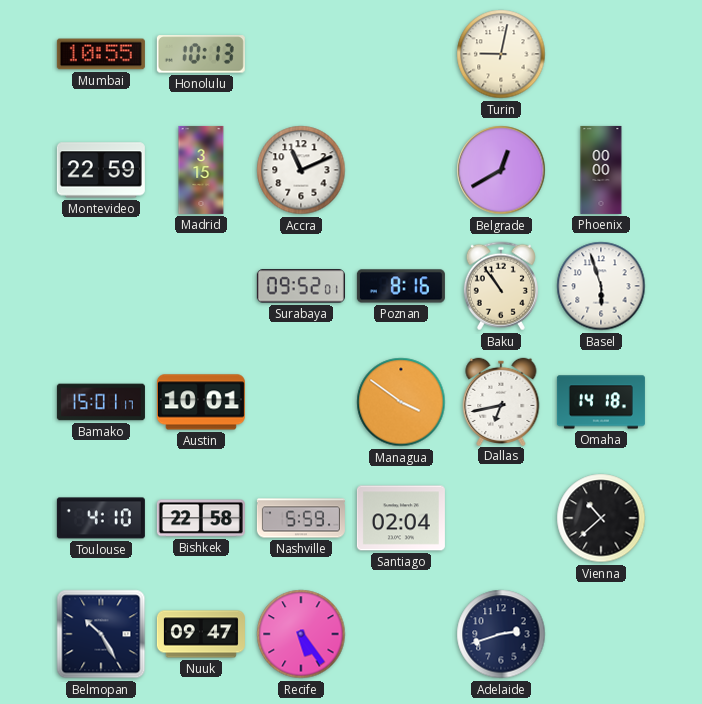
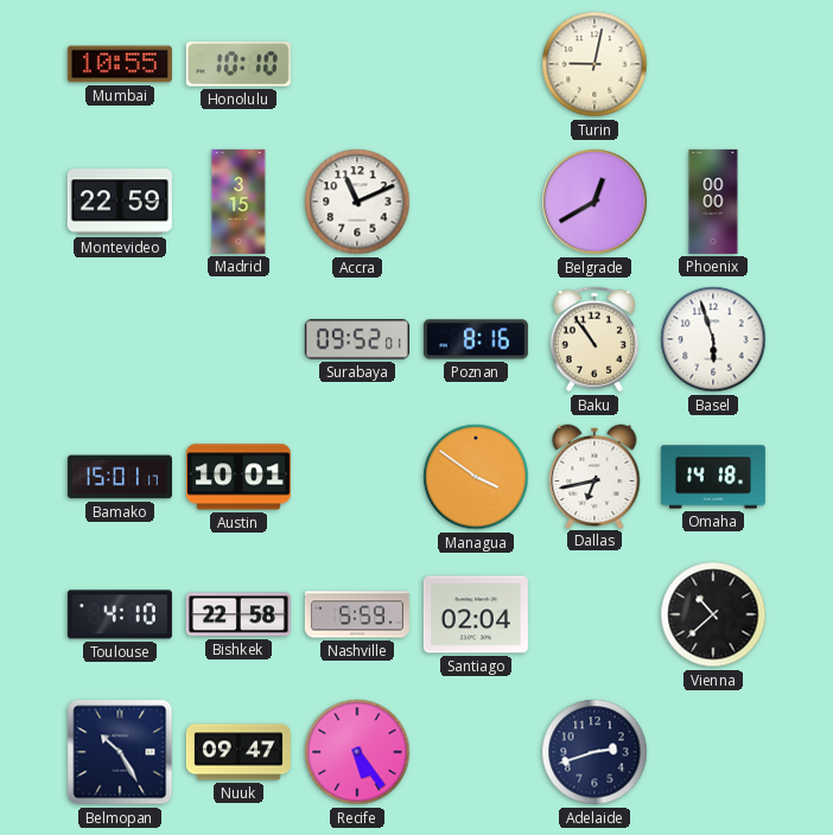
Honolulu: 10:13 -> 10:10 (239, 64)
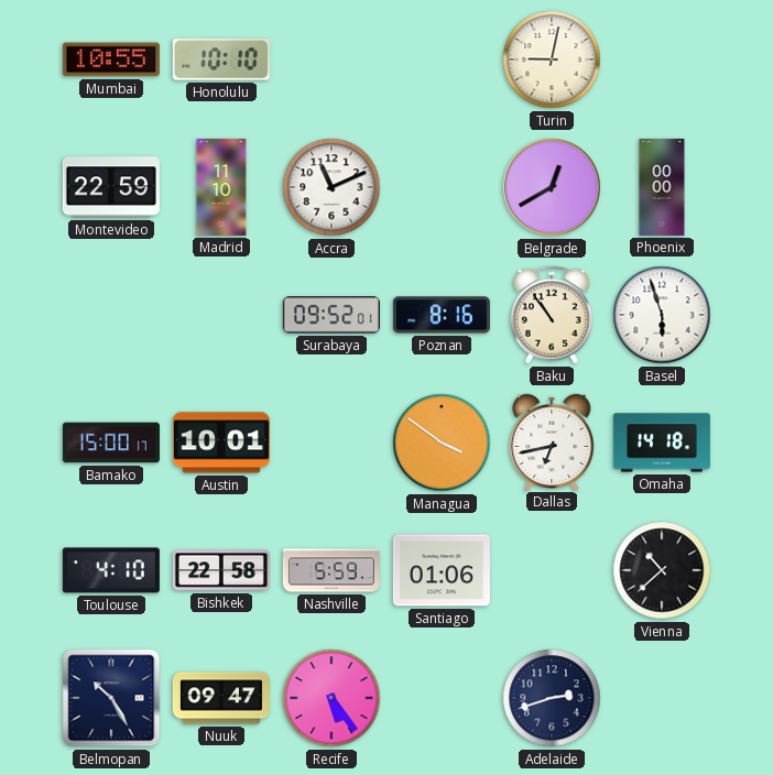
Madrid: 3:15 -> 11:10 (221, 187)
Bamako: 15:01 -> 15:00 (111, 443)
Santiago: 02:04 -> 01:06 (442, 570)
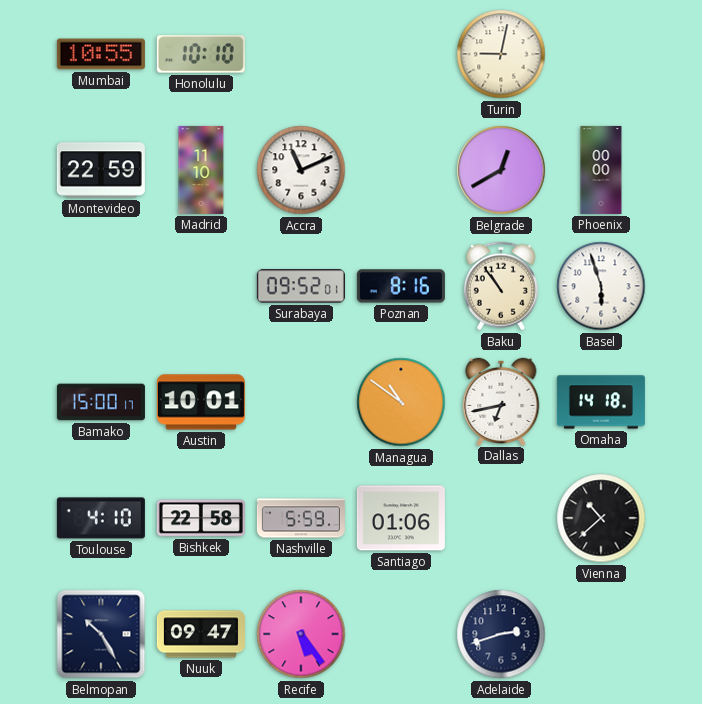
Managua: 3:51 -> 10:51 (401, 402)
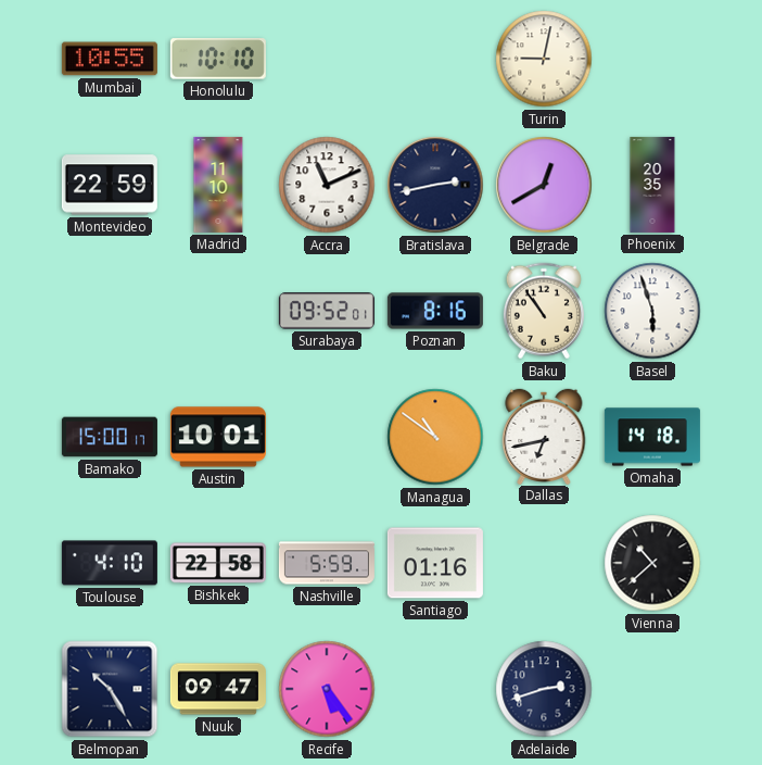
Bratislava: none -> 2:43 (435, 185)
Phoenix: 00:00 -> 20:35 (652, 185)
Santiago: 01:06 -> 01:16 (435, 563)
